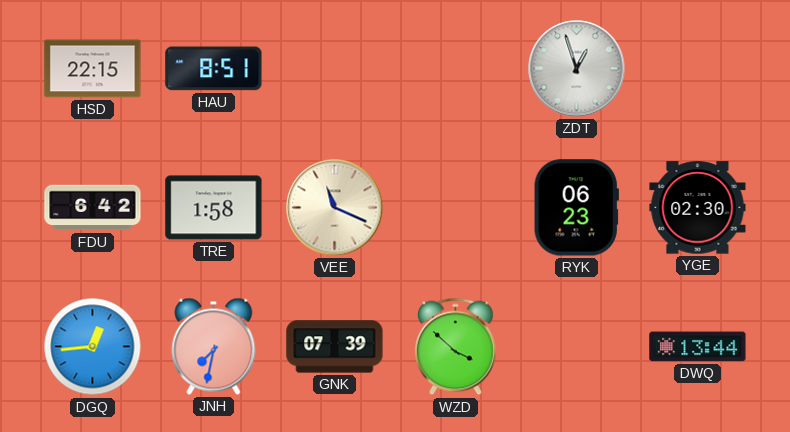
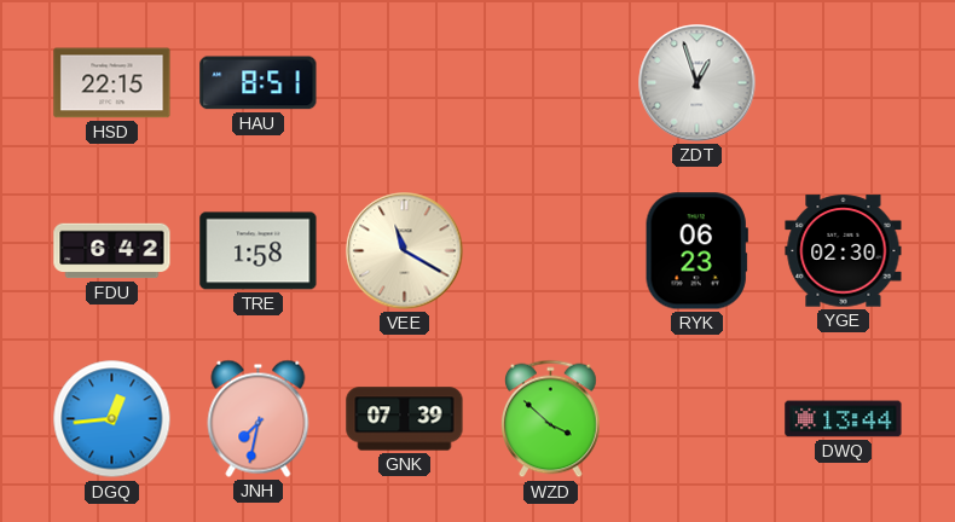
VEE: 11:19 -> 11:20 (405, 251)
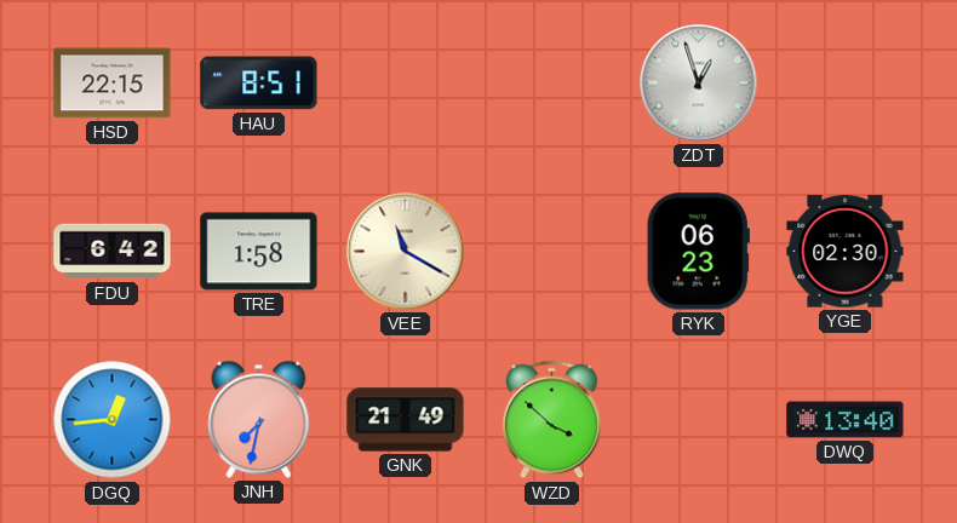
GNK: 07:39 -> 21:49 (406, 420)
DWQ: 13:44 -> 13:40 (846, 420)
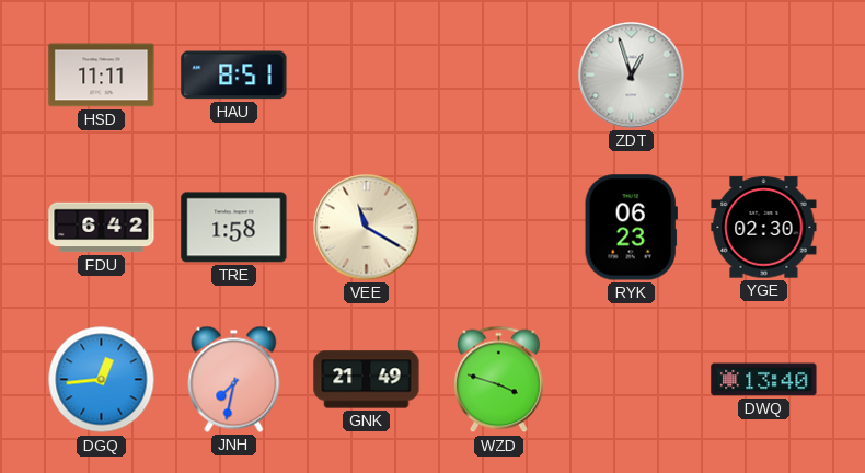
HSD: 22:15 -> 11:11 (102, 76)
WZD: 3:52 -> 3:48 (499, 380)
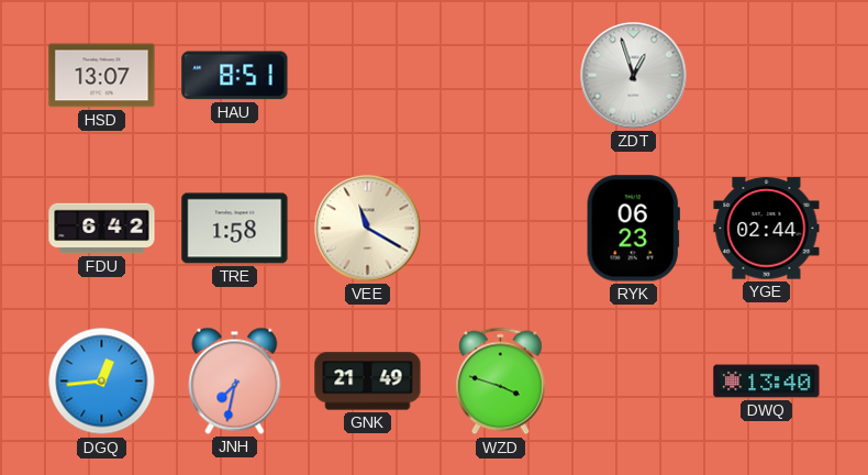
HSD: 11:11 -> 13:07 (102, 76)
YGE: 02:30 -> 02:44 (767, 229)
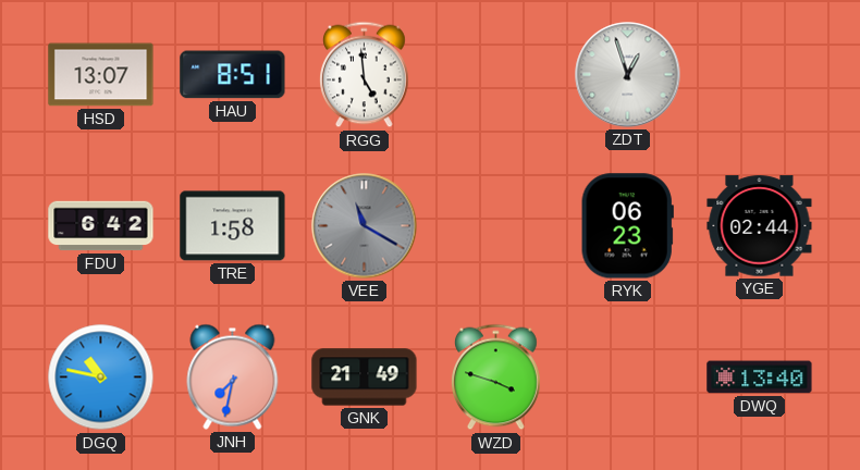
RGG: none -> 4:59 (365, 75)
VEE dial: cream -> grey (365, 226)
DGQ: 12:44 -> 10:47 (101, 378)
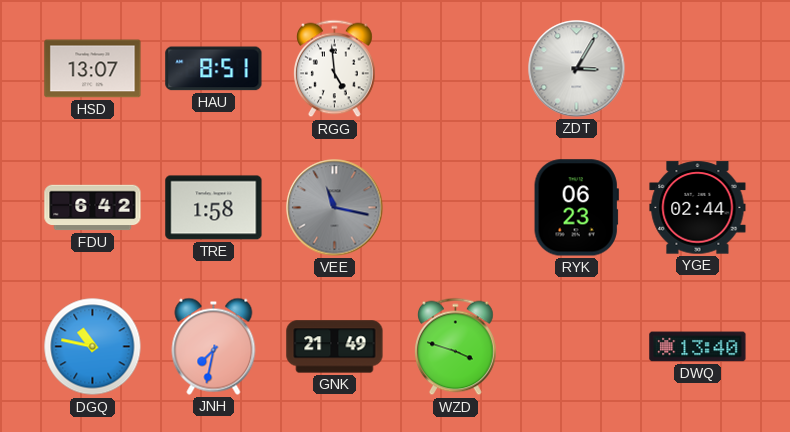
ZDT: 12:57 -> 3:05 (577, 69)
VEE: 11:20 -> 11:17 (335, 208)
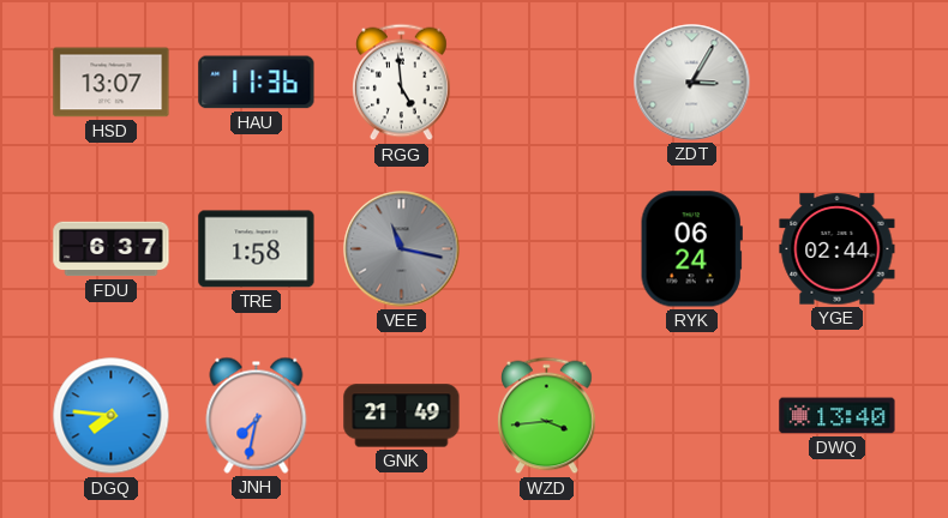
HAU: 8:51 -> 11:36 (257, 83)
FDU: 6:42 -> 6:37 (112, 249)
RYK: 06:23 -> 06:24 (691, 249)
DGQ: 10:47 -> 7:46 (112, 416)
WZD: 3:48 -> 3:44 (547, 416)
